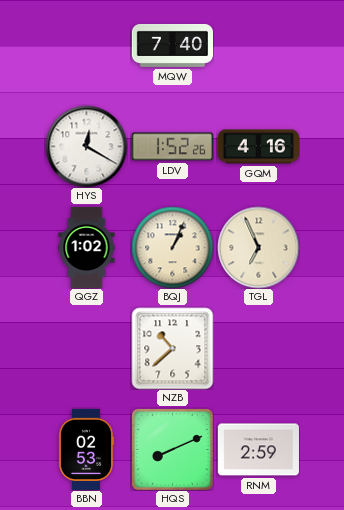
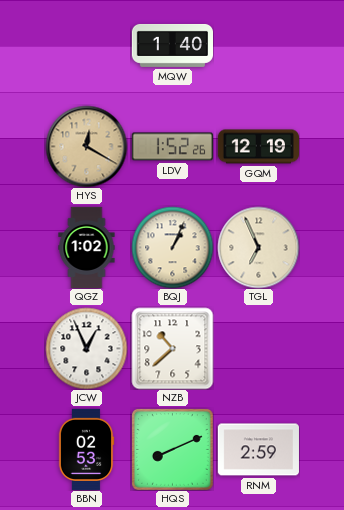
MQW: 7:40 -> 1:40 (172, 45)
HYS dial: white -> champagne (86, 146)
GQM: 4:16 -> 12:19 (258, 147)
JCW: none -> 12:56 (86, 348)
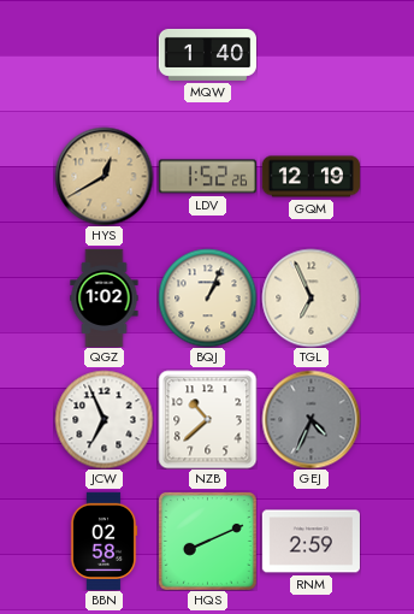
HYS: 12:20 -> 12:40 (103, 176)
JCW: 12:56 -> 6:56 (103, 419)
GEJ: none -> 4:34 (310, 419)
BBN: 02:53 -> 02:58 (103, 541)
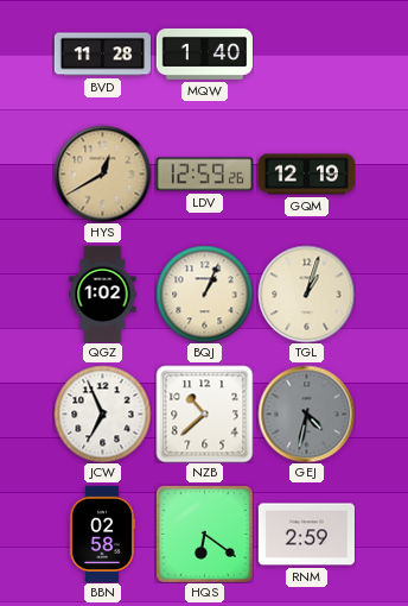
BVD: none -> 11:28 (102, 55)
LDV: 1:52 -> 12:59 (204, 175)
TGL: 6:56 -> 1:03 (306, 293)
GEJ: 4:34 -> 4:32 (306, 414)
HQS: 8:11 -> 6:21 (204, 534)
